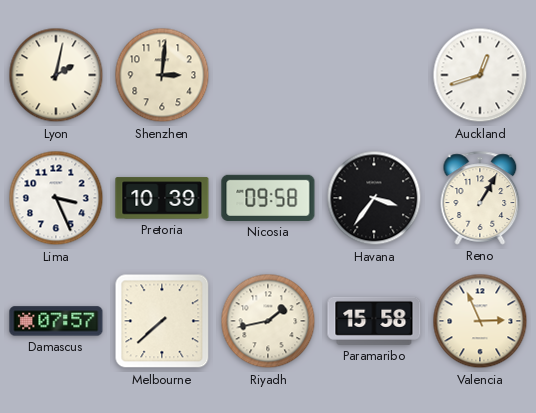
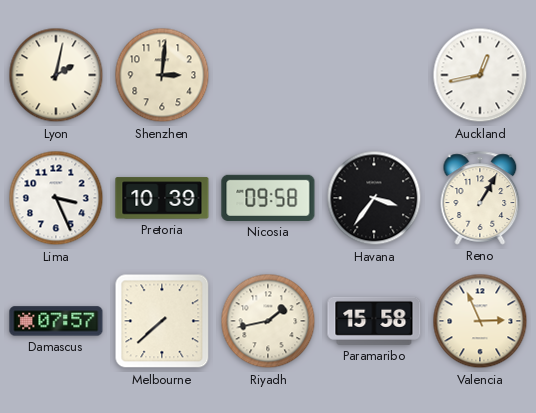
Auckland: 12:42 -> 12:43 (480, 75)
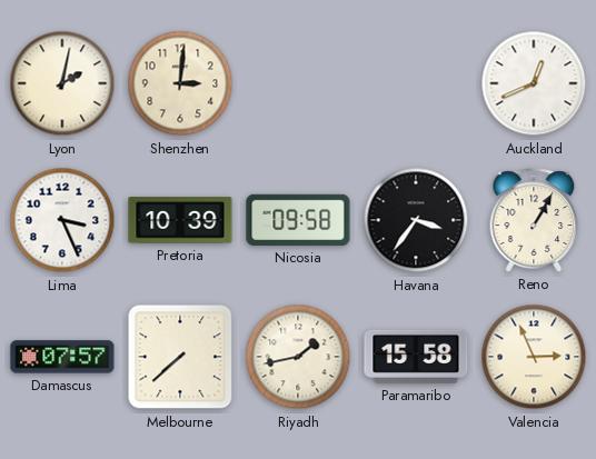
Auckland: 12:43 -> 12:41 (534, 83)
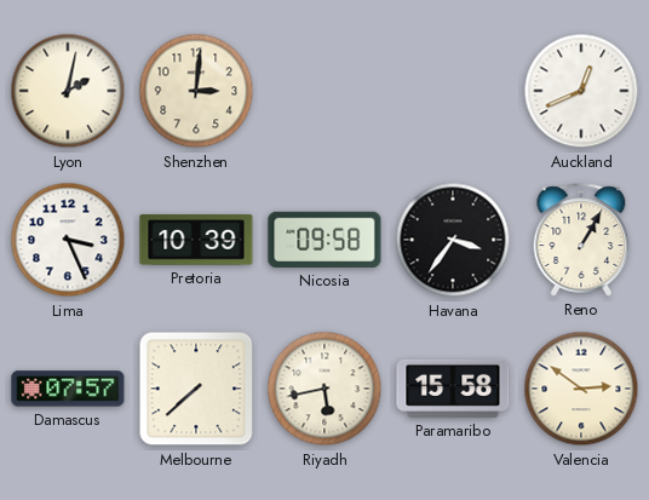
Riyadh: 1:43 -> 5:43 (324, 389)
Valencia: 2:56 -> 2:51 (581, 389)
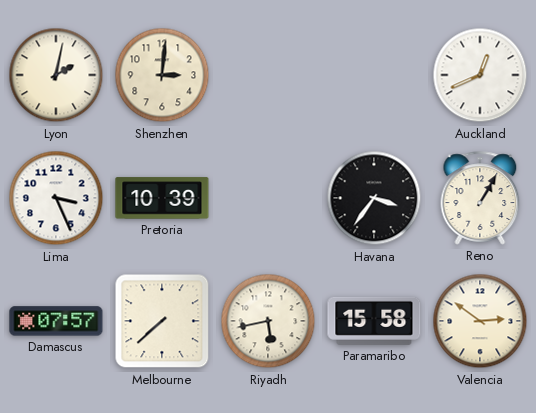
Nicosia: 09:58 -> none (324, 240)
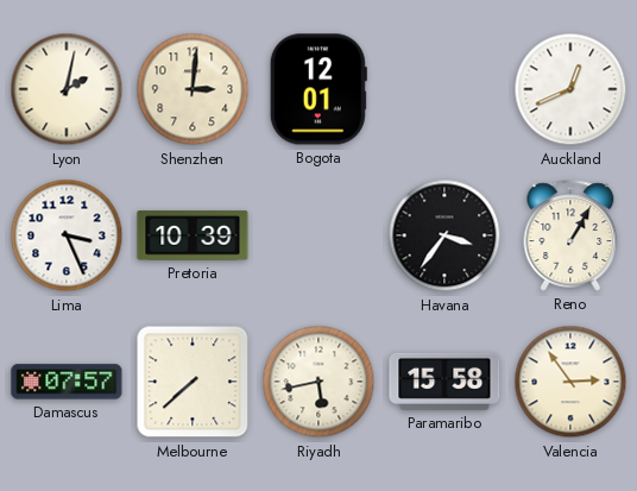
Bogota: none -> 12:01 (318, 89)
Valencia: 2:51 -> 2:54 (570, 382)
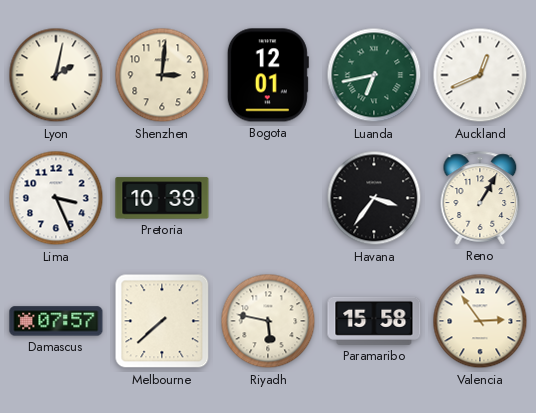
Luanda: none -> 6:43 (374, 75)
Riyadh: 5:43 -> 5:47 (268, 321)
